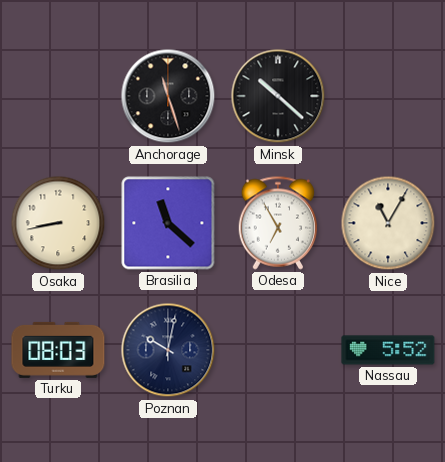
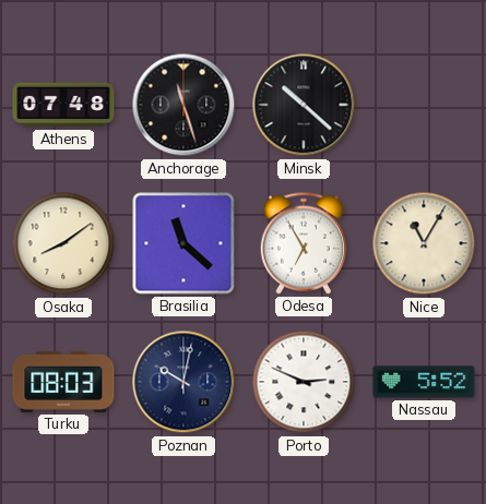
Athens: none -> 07:48 (63, 105)
Osaka: 8:43 -> 8:09 (63, 243)
Porto: none -> 2:49 (304, 382)
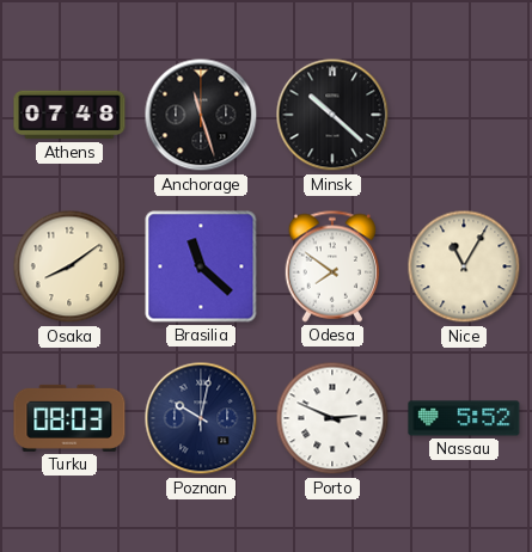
Odesa: 6:55 -> 7:51 (332, 266)
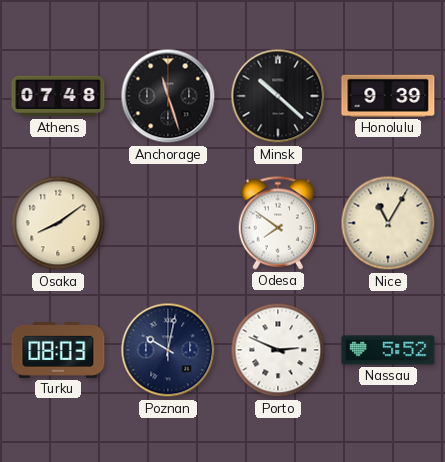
Honolulu: none -> 9:39 (388, 96)
Brasilia: 11:22 -> none (201, 266)
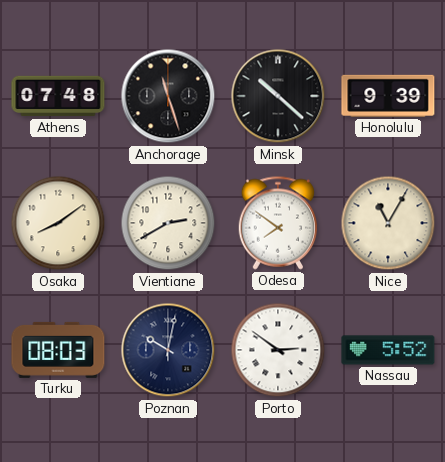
Vientiane: none -> 2:40 (168, 223)
Porto: 2:49 -> 2:51 (278, 350)
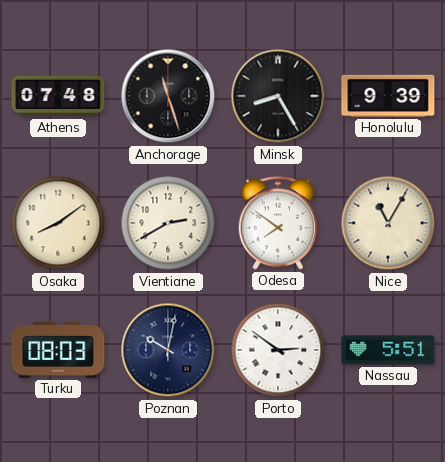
Minsk: 10:22 -> 8:25 (278, 96)
Nassau: 5:52 -> 5:51 (388, 350)
